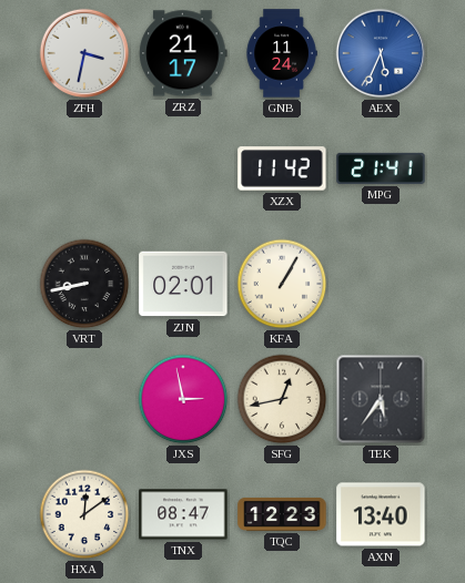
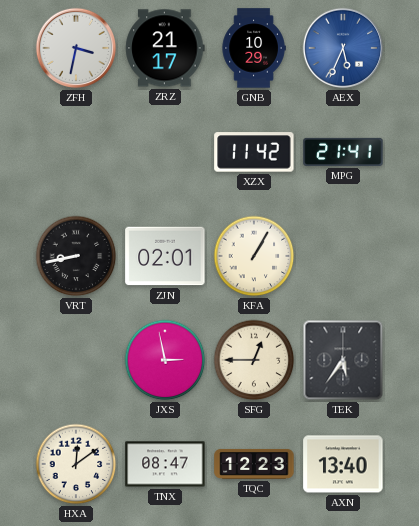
GNB: 11:24 -> 10:29 (254, 48)
SFG: 12:43 -> 12:45 (254, 360)
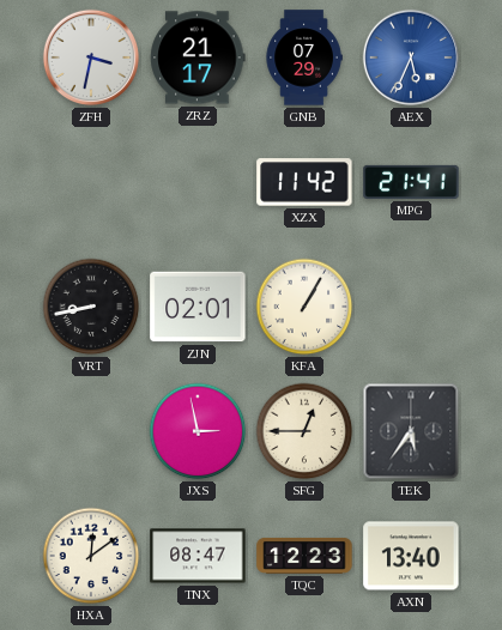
GNB: 10:29 -> 07:29 (304, 57)
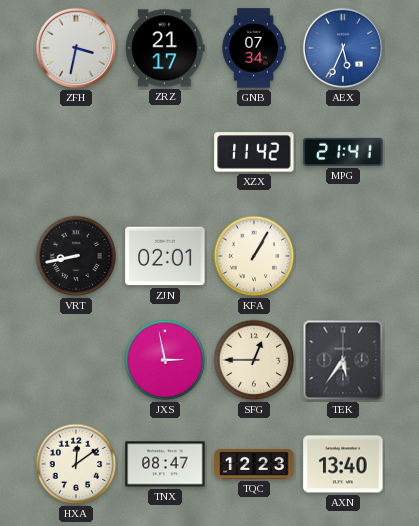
GNB: 07:29 -> 07:34 (254, 48)
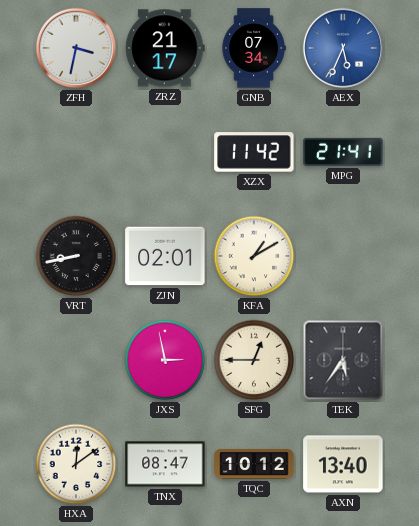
KFA: 1:05 -> 1:10 (254, 256)
TQC: 12:23 -> 10:12 (254, 464)
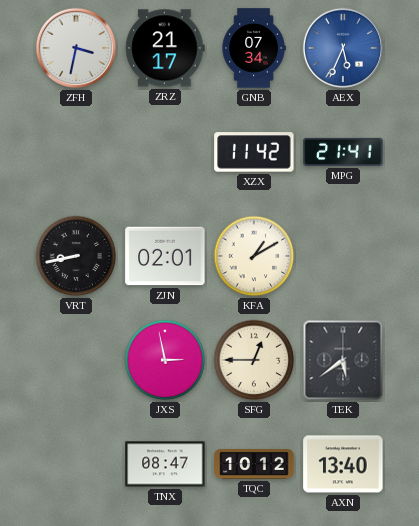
TEK: 5:36 -> 5:39 (343, 360)
HXA: 12:09 -> none (76, 464)
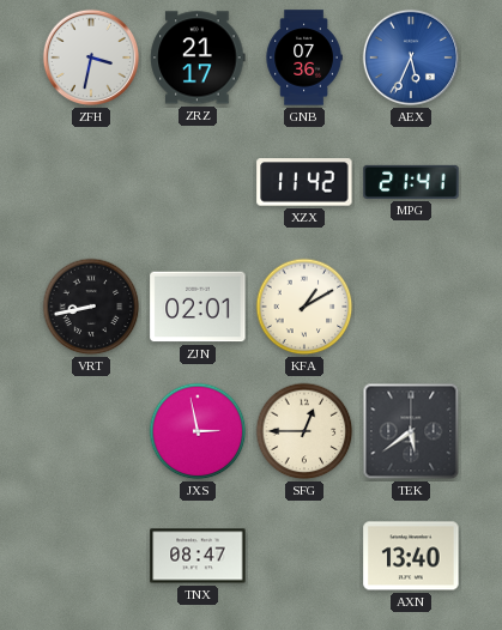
GNB: 07:34 -> 07:36 (304, 57)
TQC: 10:12 -> none (254, 464)
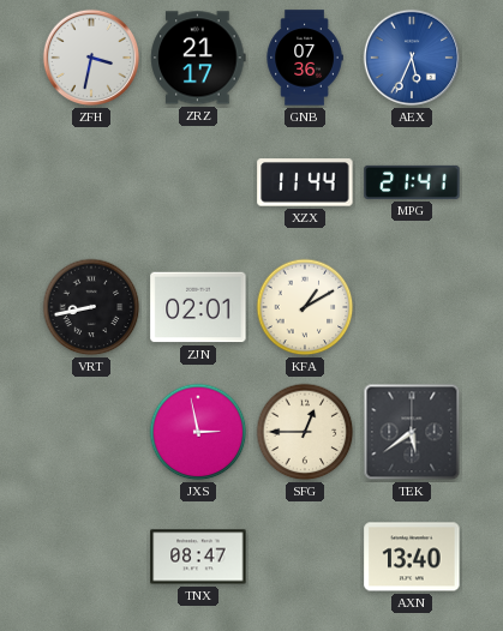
XZX: 11:42 -> 11:44 (305, 182)
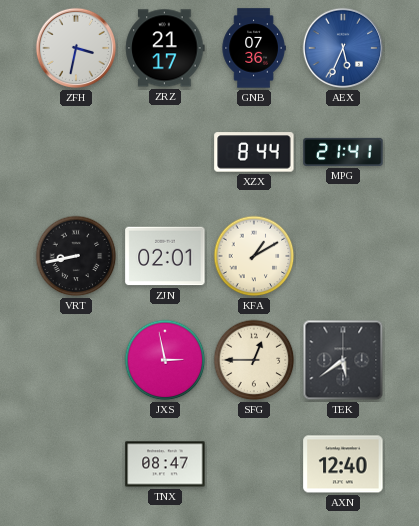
XZX: 11:44 -> 8:44 (254, 152)
AXN: 13:40 -> 12:40 (343, 464)
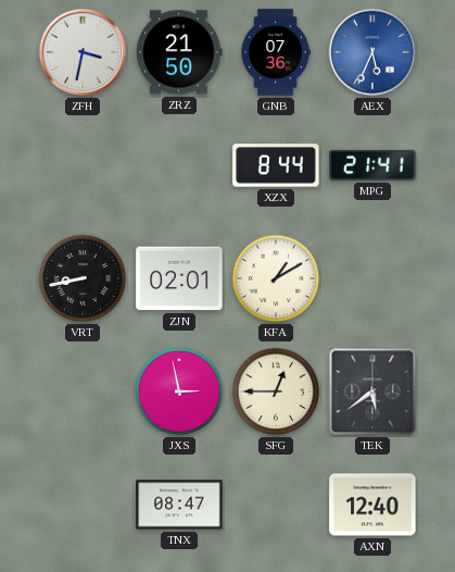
ZRZ: 21:17 -> 21:50 (179, 52)
